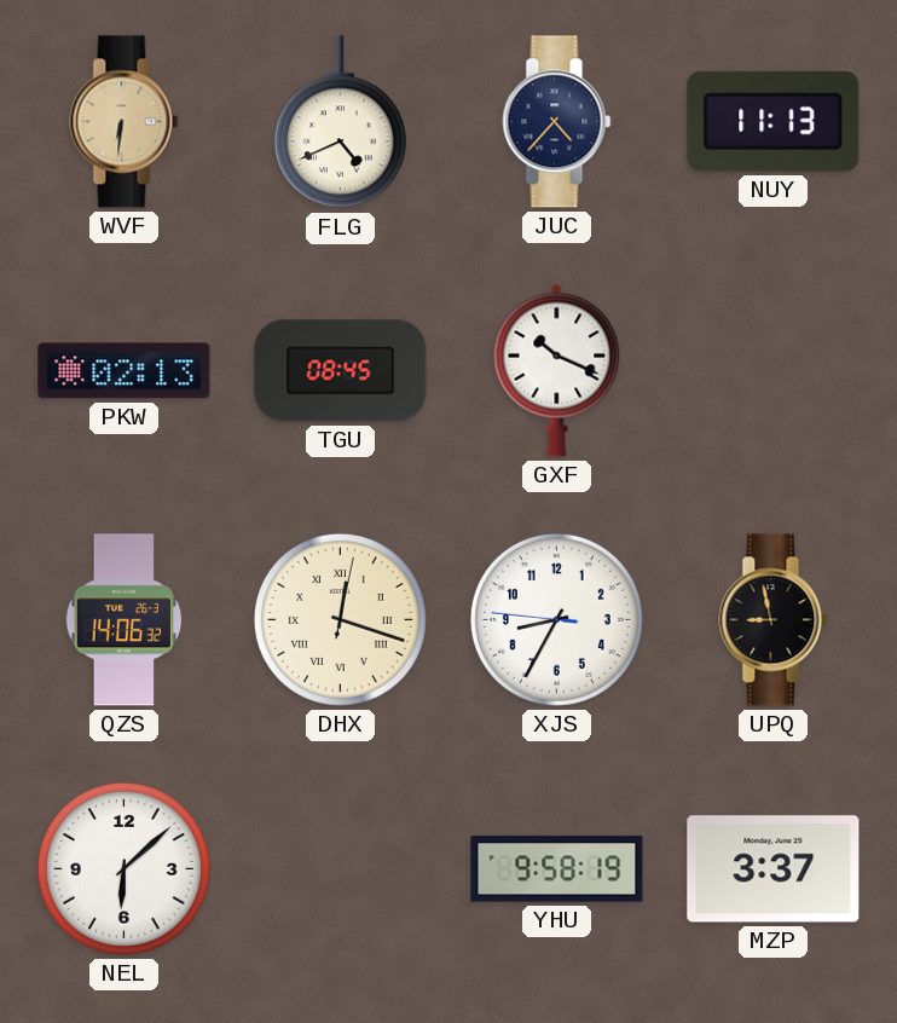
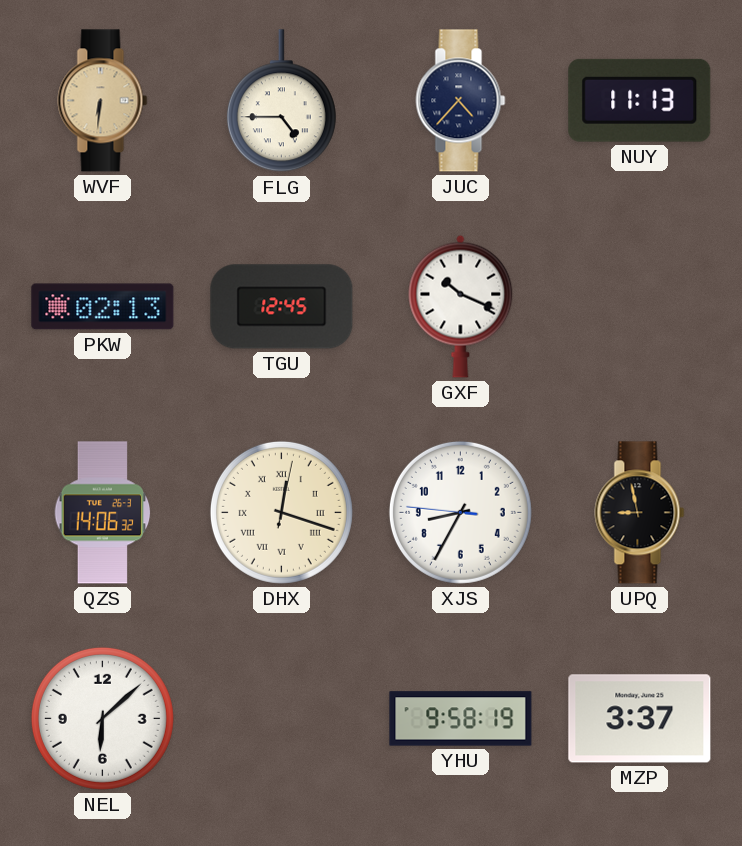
FLG: 4:41 -> 4:45 (281, 101)
TGU: 08:45 -> 12:45 (282, 307)
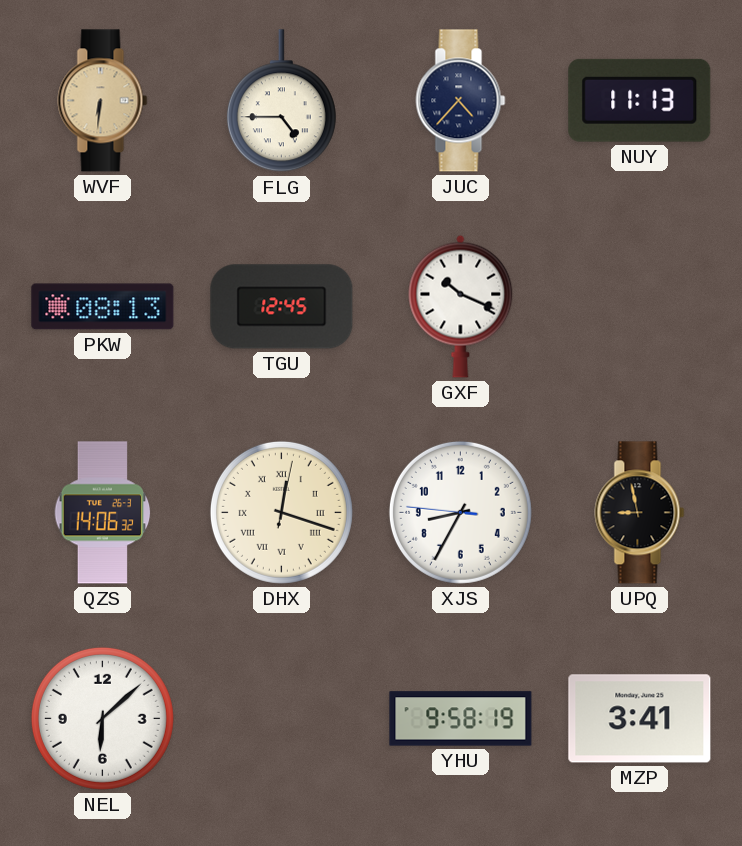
PKW: 02:13 -> 08:13 (103, 307)
MZP: 3:37 -> 3:41 (640, 719)
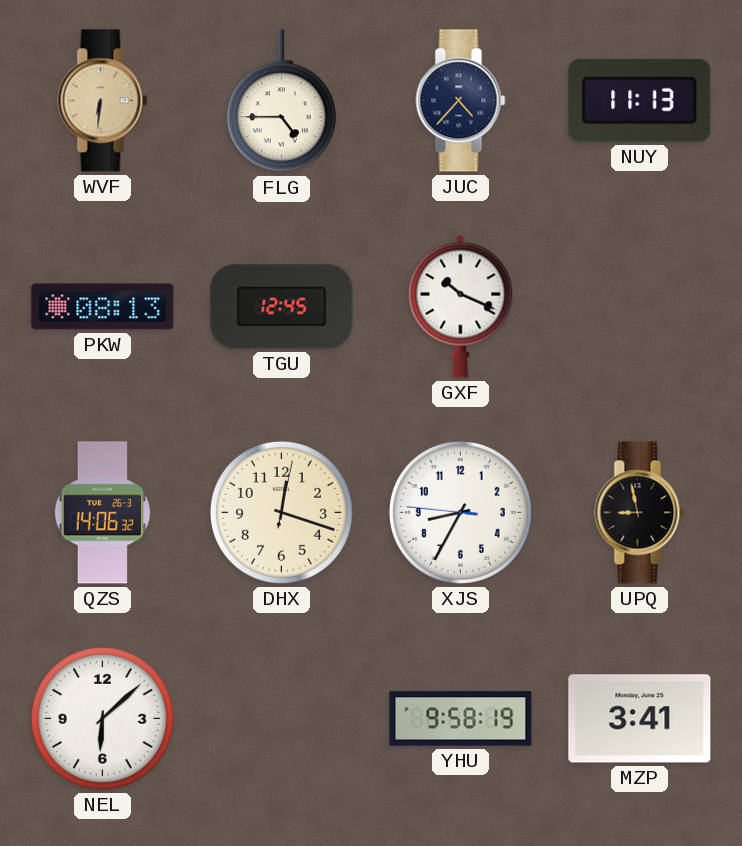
DHX numerals: Roman -> Arabic (281, 512)
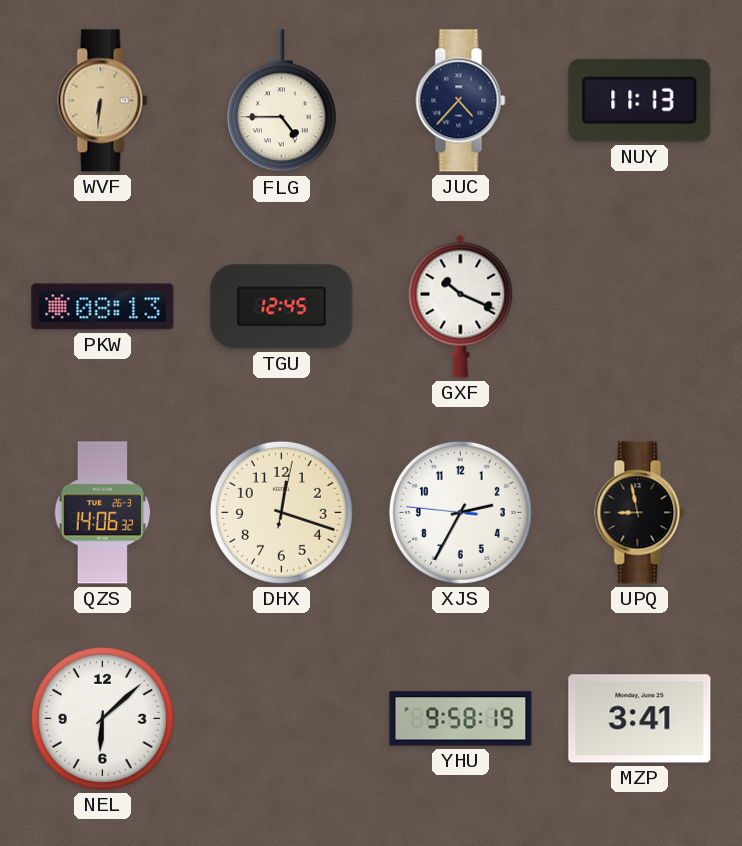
XJS: 8:34 -> 2:34 (460, 512)
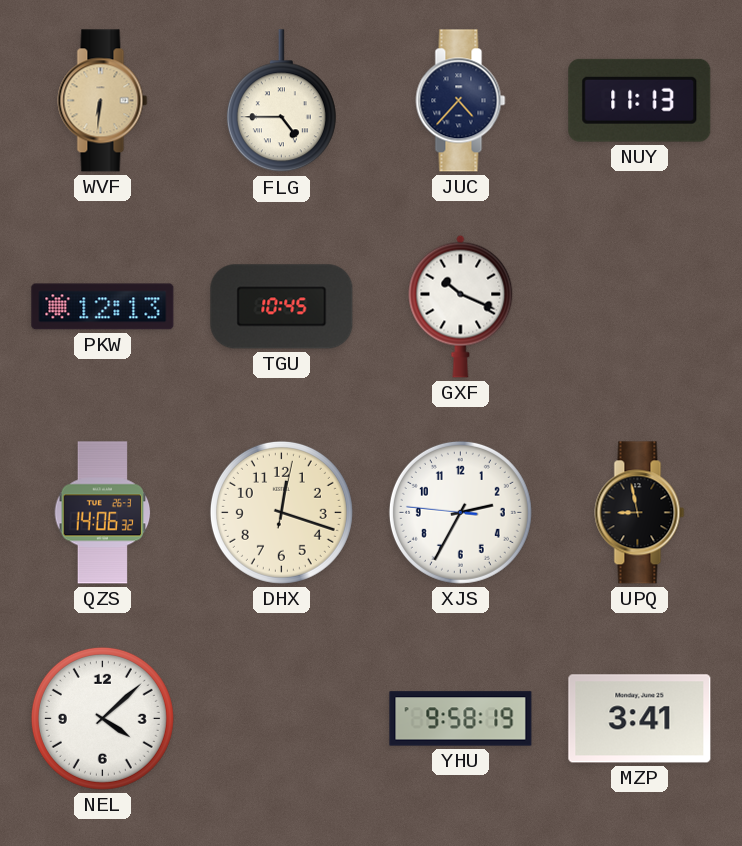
PKW: 08:13 -> 12:13 (103, 307)
TGU: 12:45 -> 10:45 (282, 307)
NEL: 6:08 -> 4:08 (102, 718)
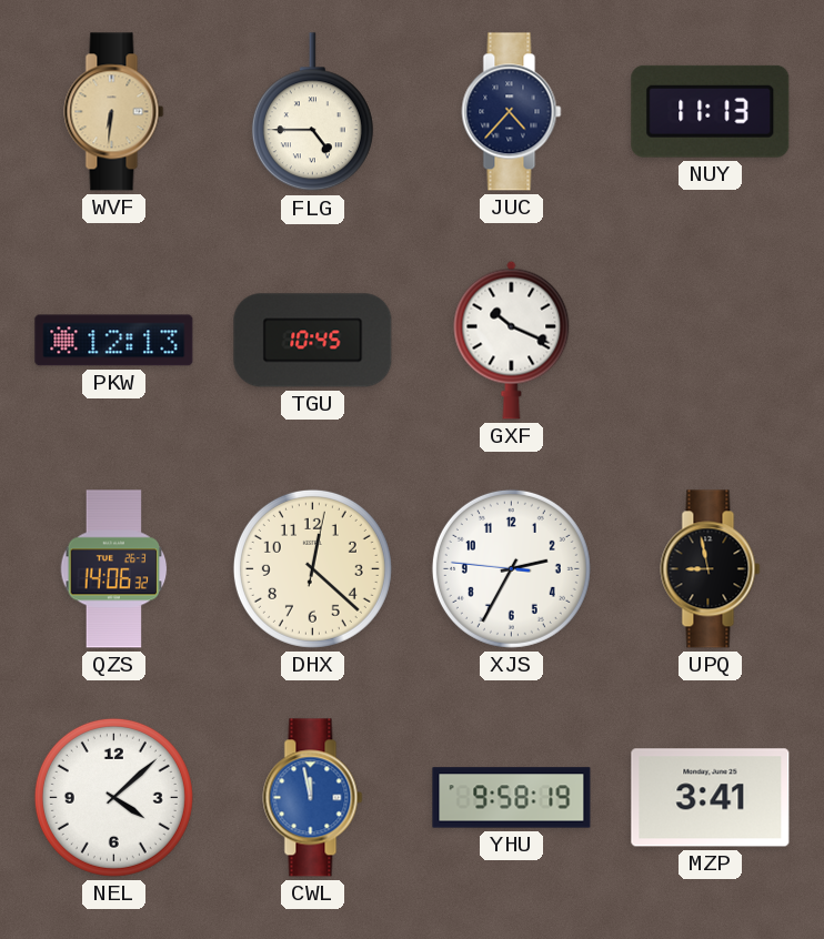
DHX: 12:18 -> 12:22 (312, 568)
CWL: none -> 11:58 (313, 798)
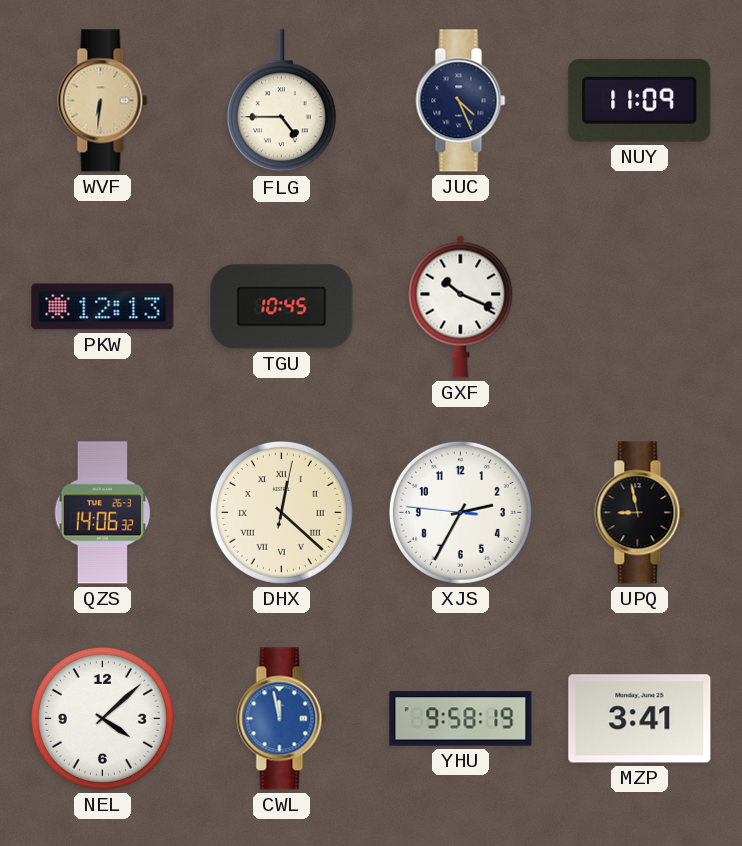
JUC: 4:37 -> 4:26 (461, 101)
NUY: 11:13 -> 11:09 (640, 100)
DHX numerals: Arabic -> Roman (281, 512)
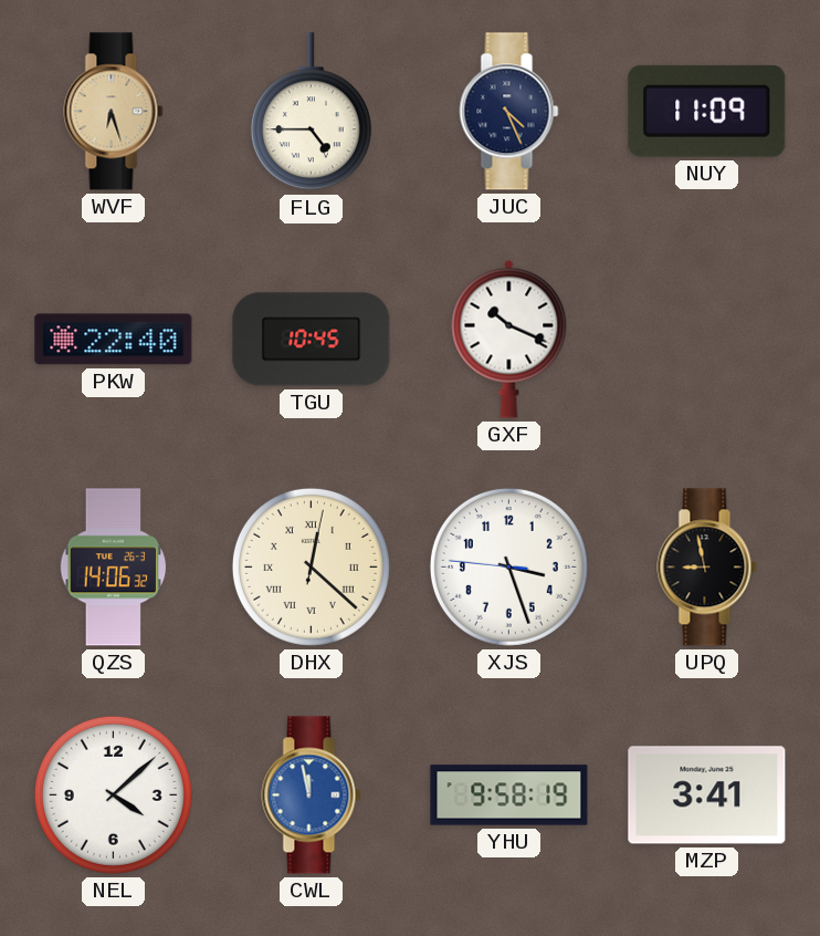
WVF: 6:31 -> 6:27 (114, 112)
PKW: 12:13 -> 22:40 (114, 340)
XJS: 2:34 -> 3:26 (508, 566)
